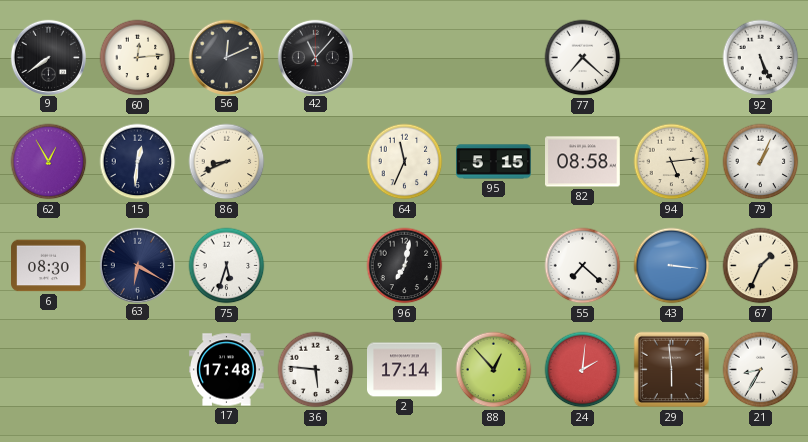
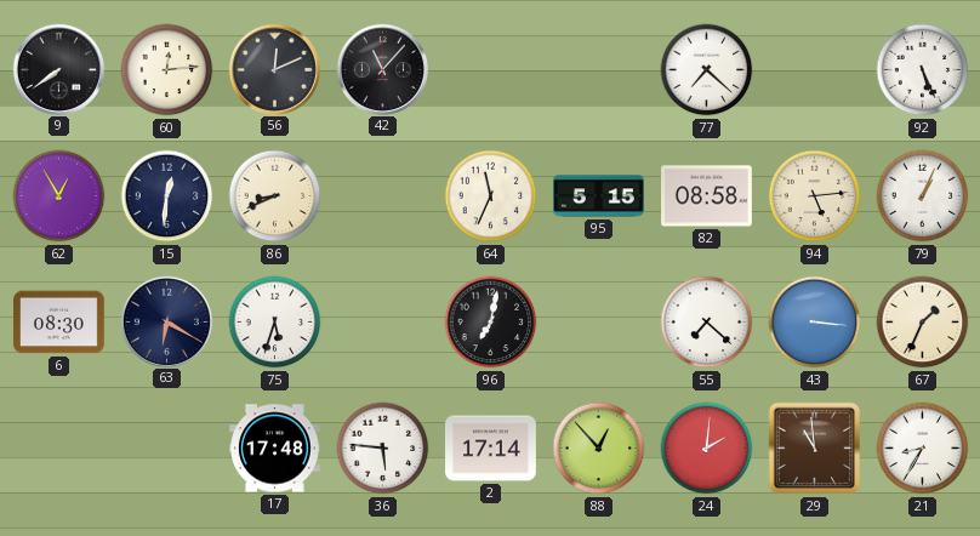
29: 5:59 -> 10:59 (815, 449)
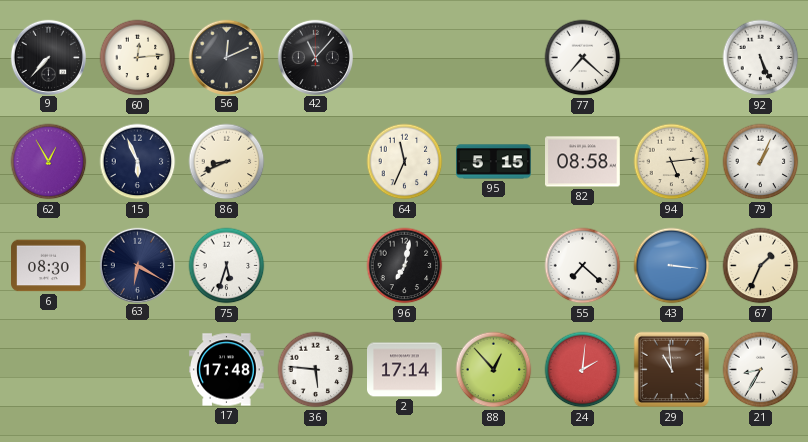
9: 7:39 -> 7:37 (48, 57)
15: 12:31 -> 5:56 (138, 162)
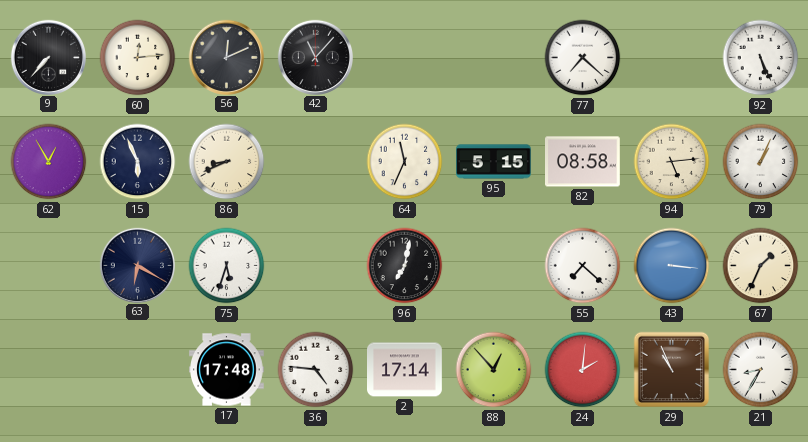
6: 08:30 -> none (49, 266)
36: 5:46 -> 4:46 (316, 370)
29: 10:59 -> 10:56 (672, 370)
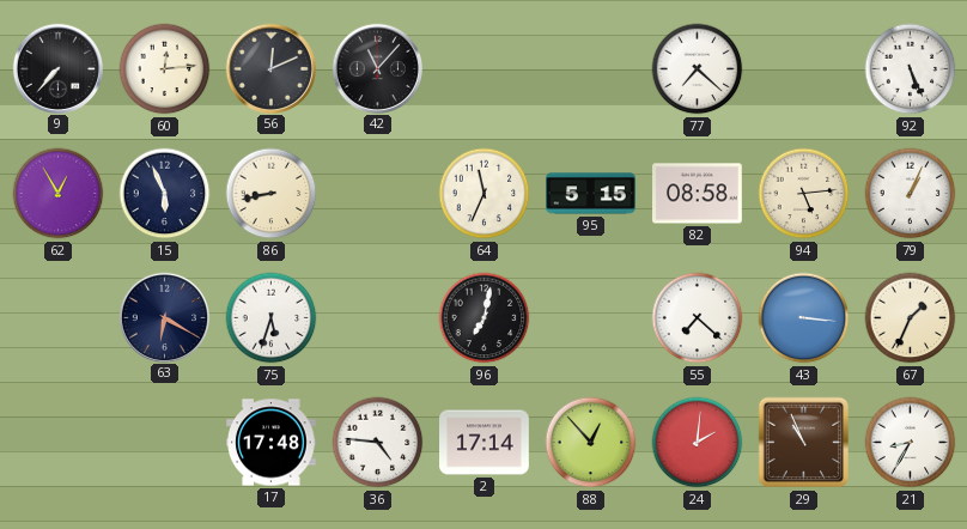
86: 8:41 -> 8:43 (272, 194)
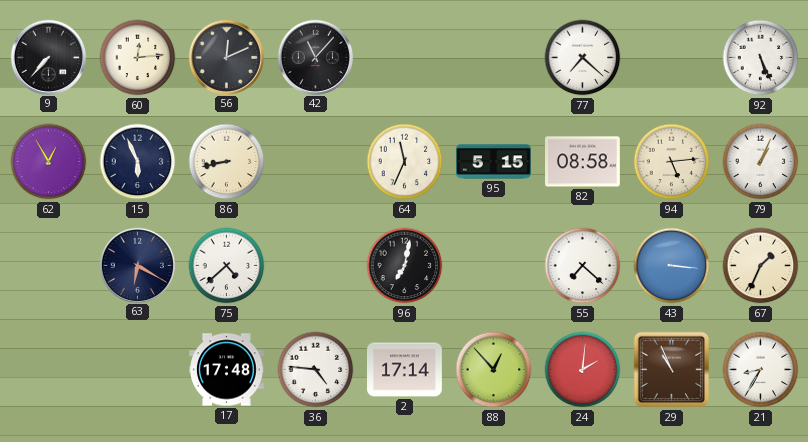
75: 5:33 -> 4:38 (227, 266)
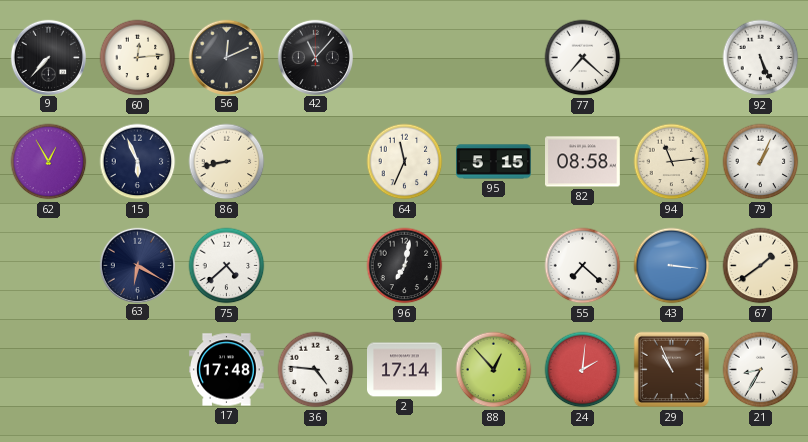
94: 5:14 -> 11:14 (672, 162)
67: 1:34 -> 1:39 (761, 266)
